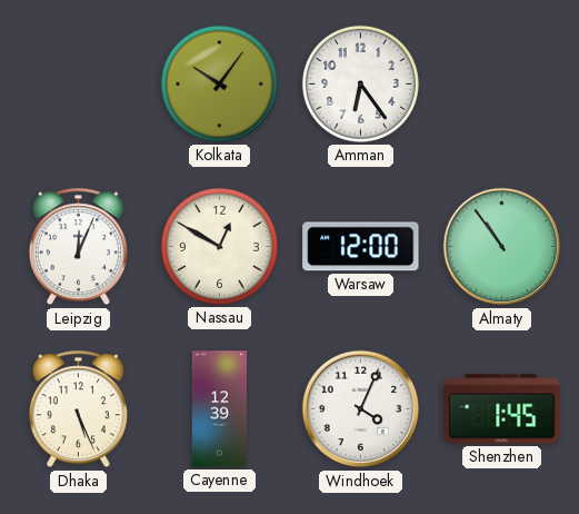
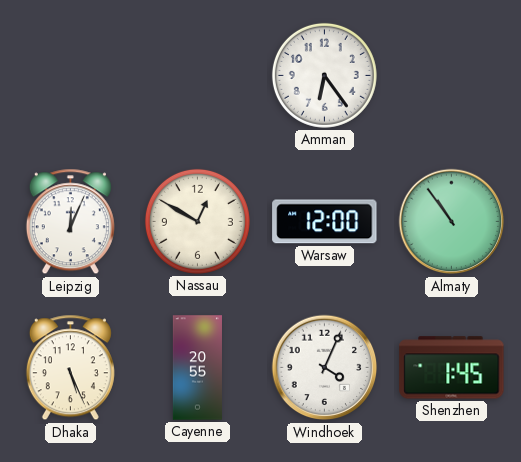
Kolkata: 10:06 -> none (219, 83)
Cayenne: 12:39 -> 20:55 (197, 368)
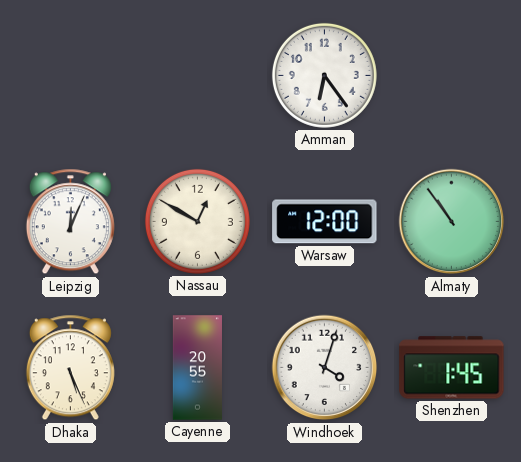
Windhoek: 4:04 -> 4:03 (325, 368)
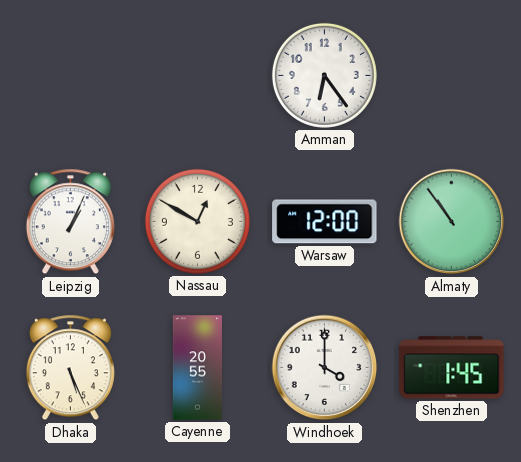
Leipzig: 12:04 -> 1:04 (70, 222)
Windhoek: 4:03 -> 4:00 (325, 368)
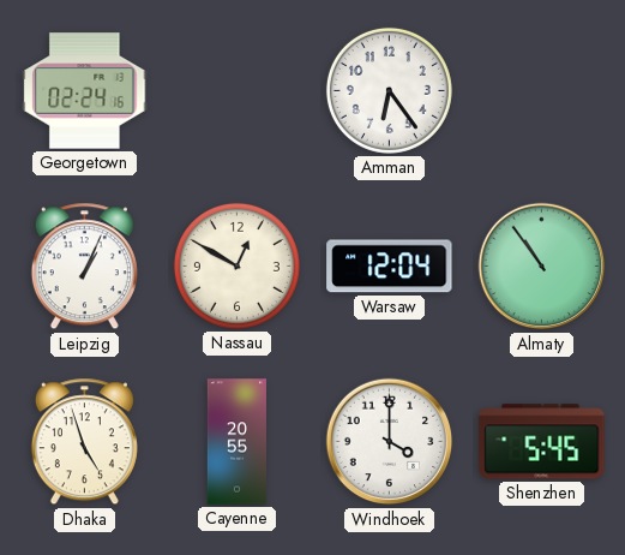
Georgetown: none -> 02:24 (85, 91)
Warsaw: 12:00 -> 12:04 (390, 267)
Dhaka: 5:26 -> 4:57 (84, 442)
Shenzhen: 1:45 -> 5:45 (542, 442)
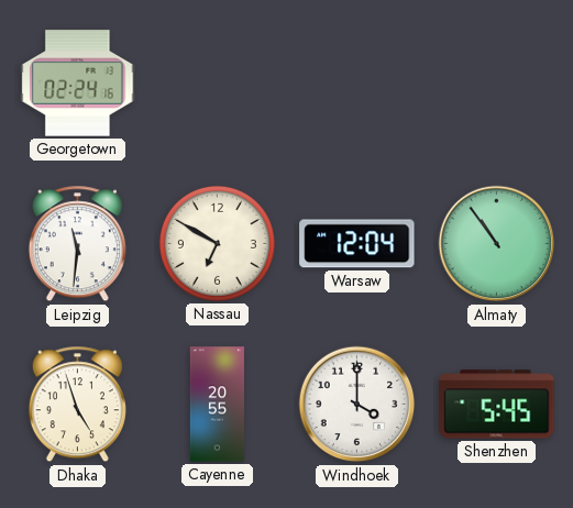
Amman: 6:24 -> none (389, 90)
Leipzig: 1:04 -> 11:31 (77, 244)
Nassau: 12:50 -> 6:50 (217, 243)
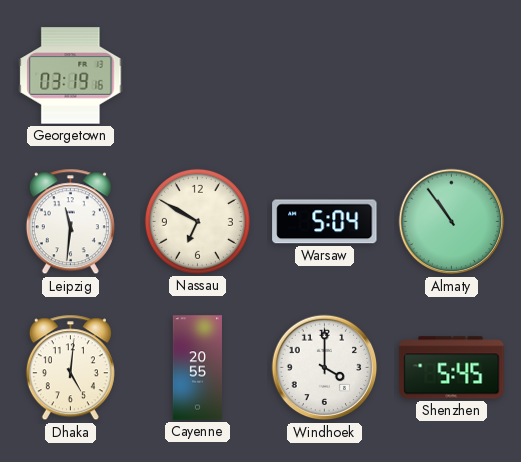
Georgetown: 02:24 -> 03:19 (71, 76)
Warsaw: 12:04 -> 5:04 (325, 222)
Dhaka: 4:57 -> 5:01 (70, 368)
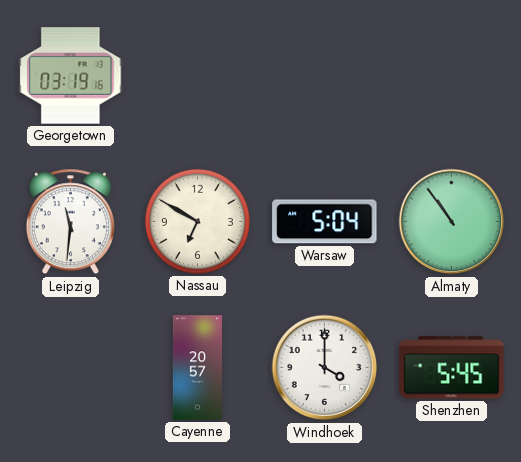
Dhaka: 5:01 -> none (70, 368)
Cayenne: 20:55 -> 20:57 (197, 368)
